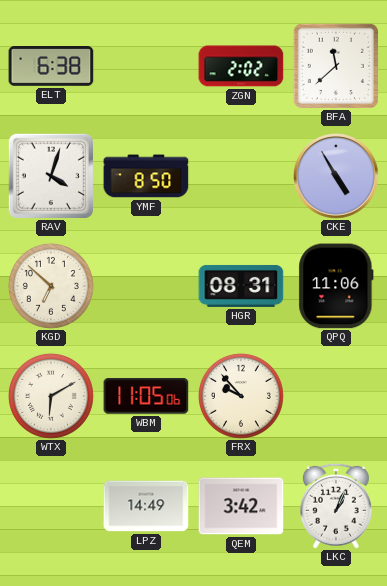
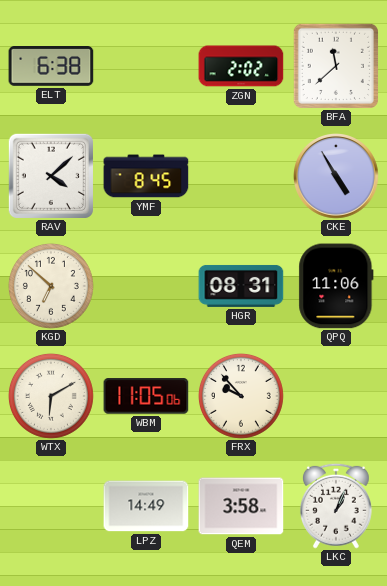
RAV: 4:03 -> 4:08 (51, 176)
YMF: 8:50 -> 8:45 (146, 176)
QEM: 3:42 -> 3:58 (241, 506)
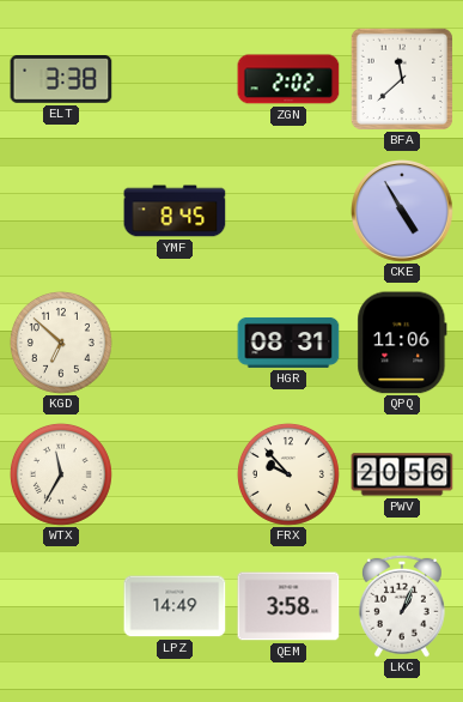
ELT: 6:38 -> 3:38 (61, 80)
RAV: 4:08 -> none (51, 176)
WTX: 6:10 -> 11:35 (61, 474)
WBM: 11:05 -> none (146, 396)
PWV: none -> 20:56 (402, 474)
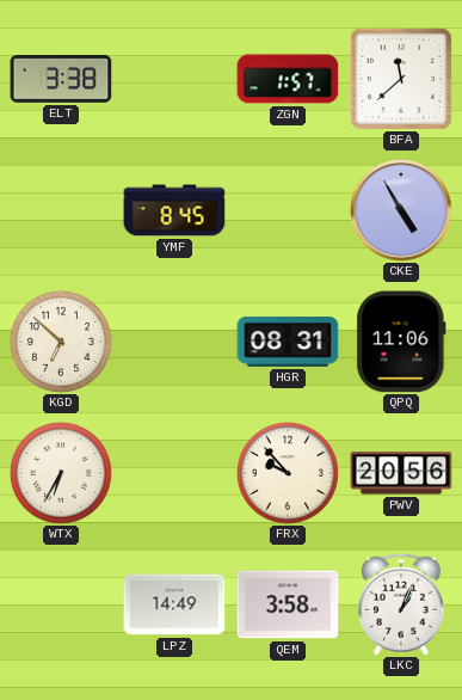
ZGN: 2:02 -> 1:57 (288, 79)
WTX: 11:35 -> 6:35 (61, 473)
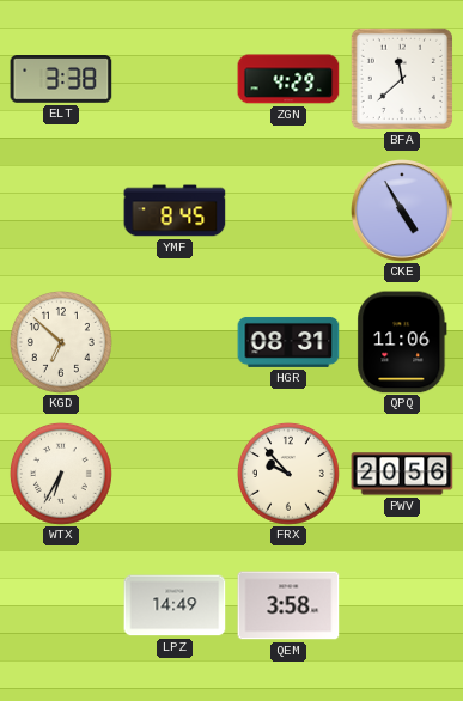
ZGN: 1:57 -> 4:29 (288, 79)
LKC: 1:04 -> none (401, 604)
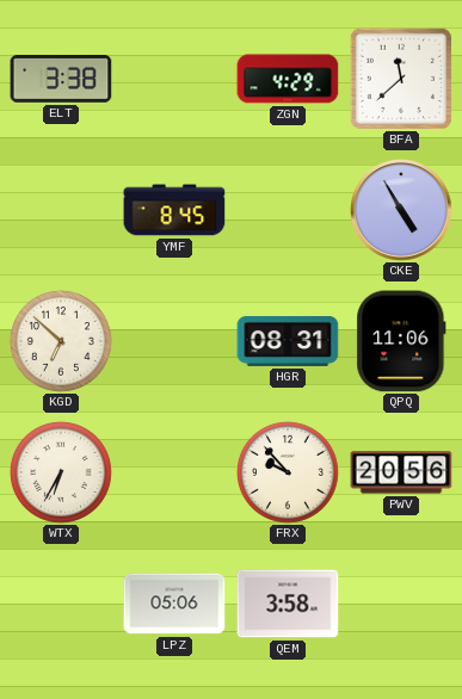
LPZ: 14:49 -> 05:06 (174, 604)
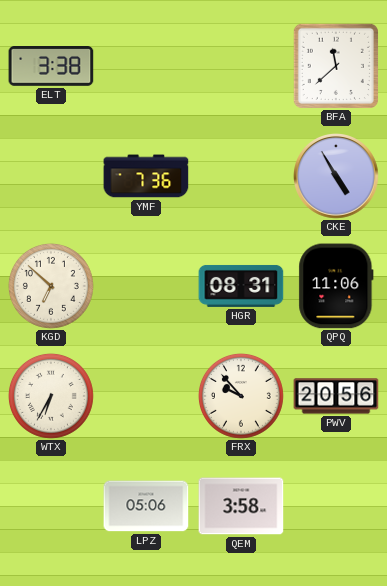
ZGN: 4:29 -> none (288, 79)
YMF: 8:45 -> 7:36 (146, 176)
